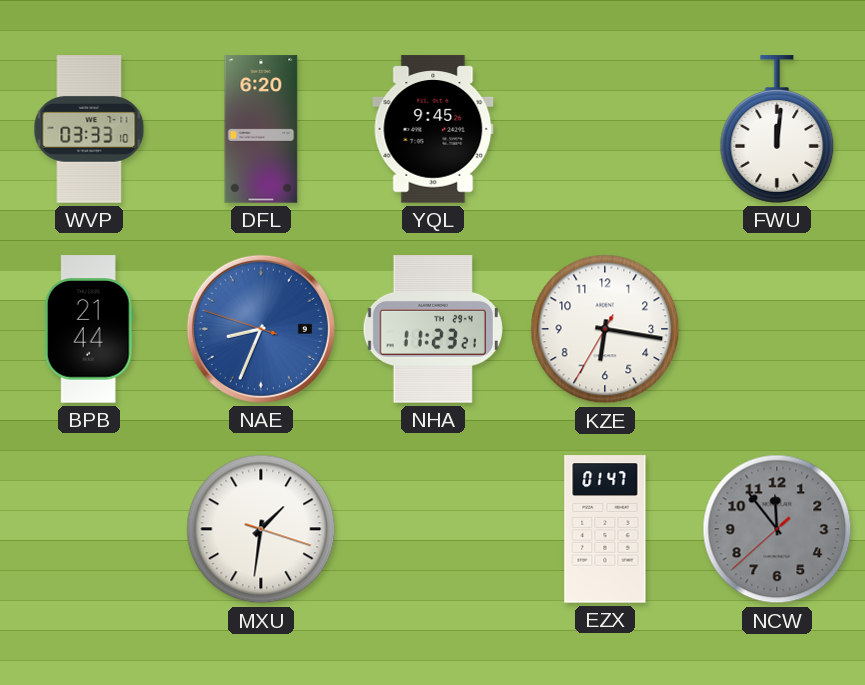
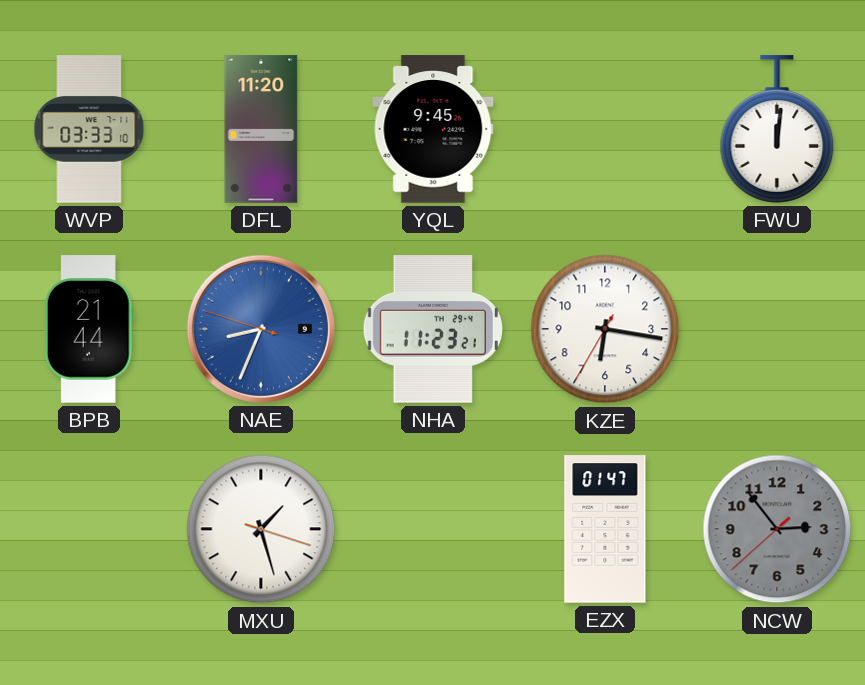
DFL: 6:20 -> 11:20 (261, 129)
MXU: 1:31 -> 1:27 (261, 529)
NCW: 11:53 -> 2:53 (777, 529)
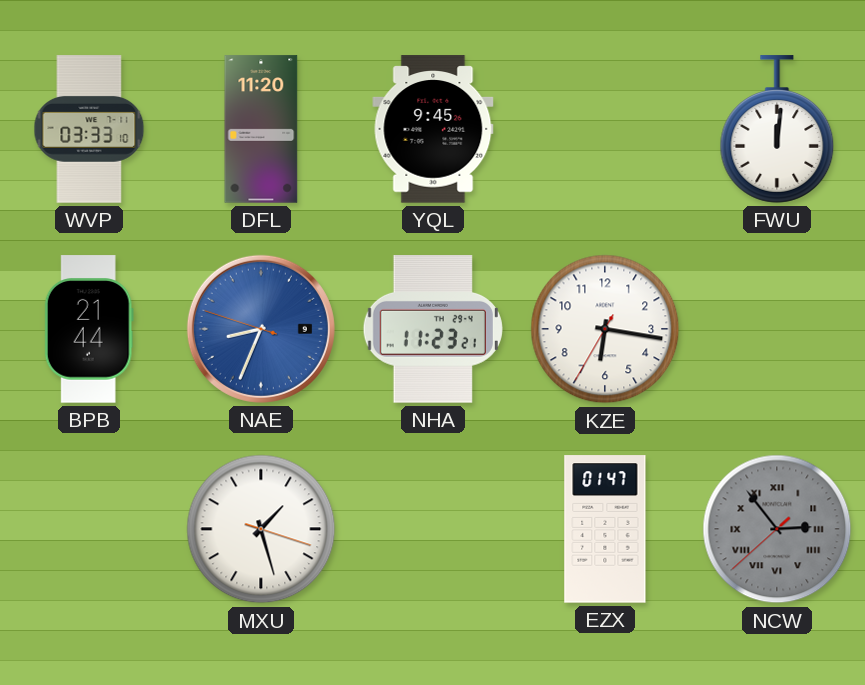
NCW numerals: Arabic -> Roman (777, 529)
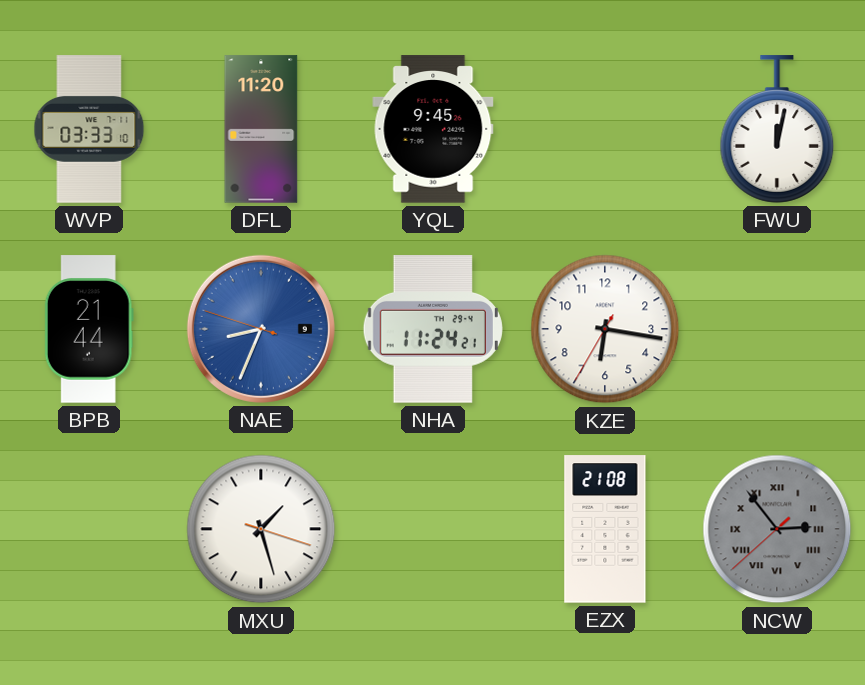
FWU: 12:01 -> 12:02 (777, 129)
NHA: 11:23 -> 11:24 (433, 329)
EZX: 01:47 -> 21:08 (605, 529)
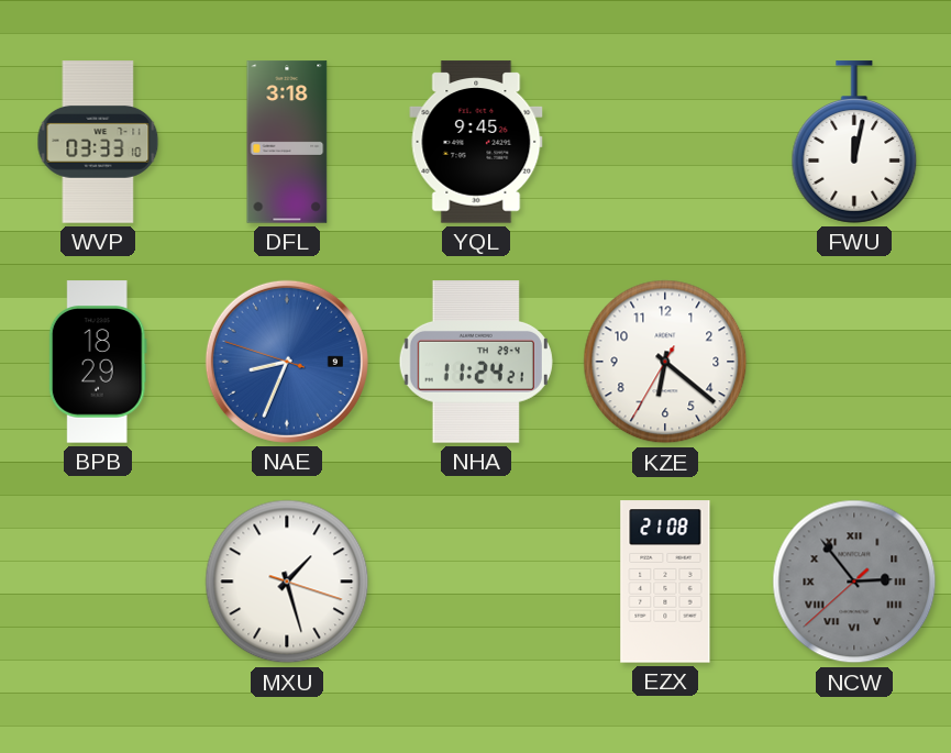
DFL: 11:20 -> 3:18 (287, 142)
BPB: 21:44 -> 18:29 (98, 362)
KZE: 6:16 -> 6:21 (665, 362)
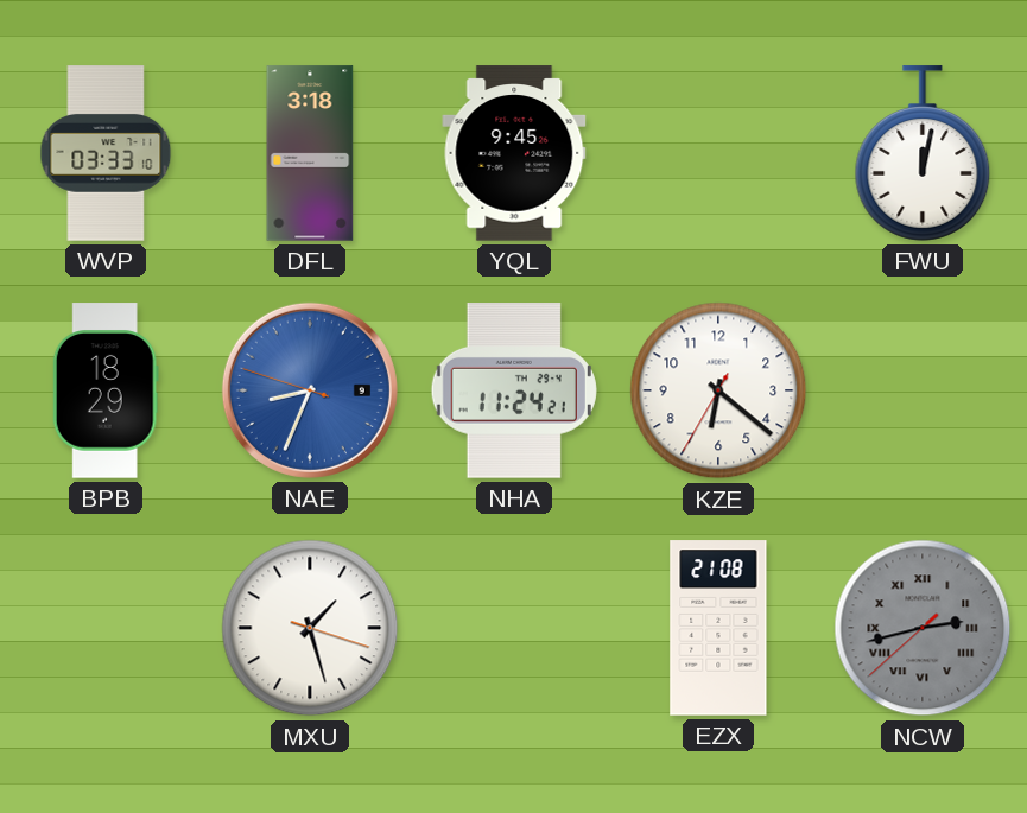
NCW: 2:53 -> 2:42 (923, 628)
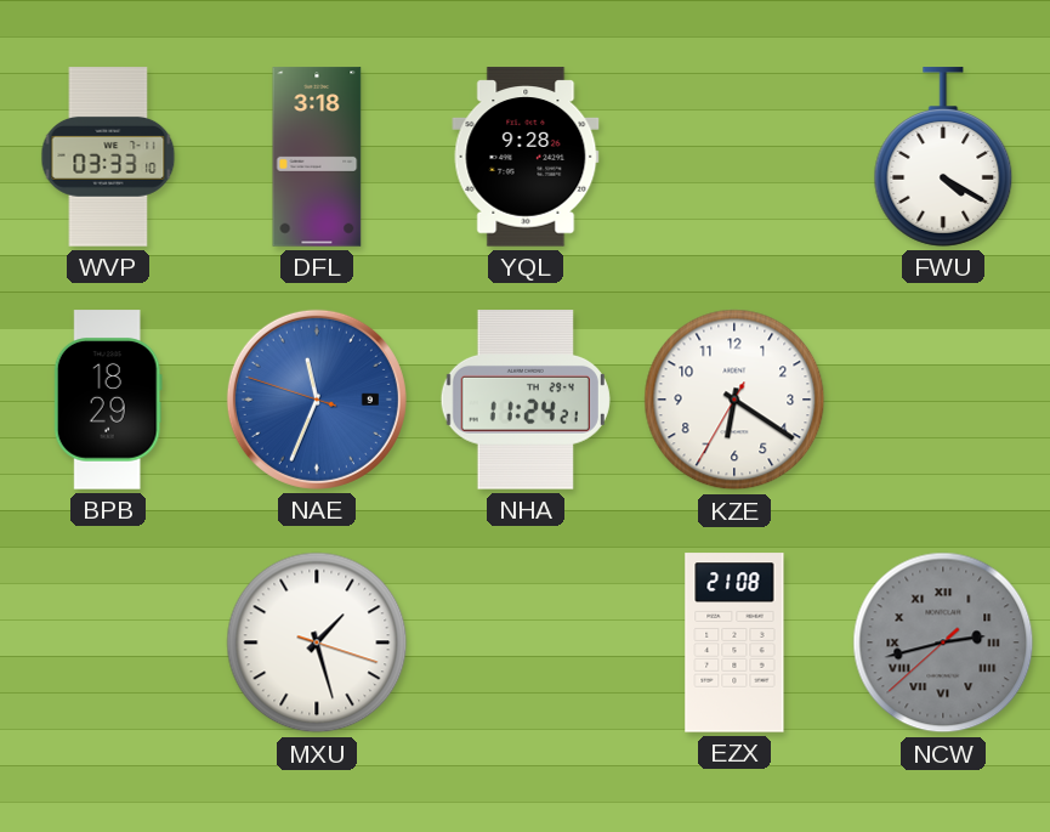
YQL: 9:45 -> 9:28 (526, 157)
FWU: 12:02 -> 4:20 (943, 157)
NAE: 8:33 -> 11:33 (317, 400)
KZE: 6:21 -> 6:20 (734, 400)
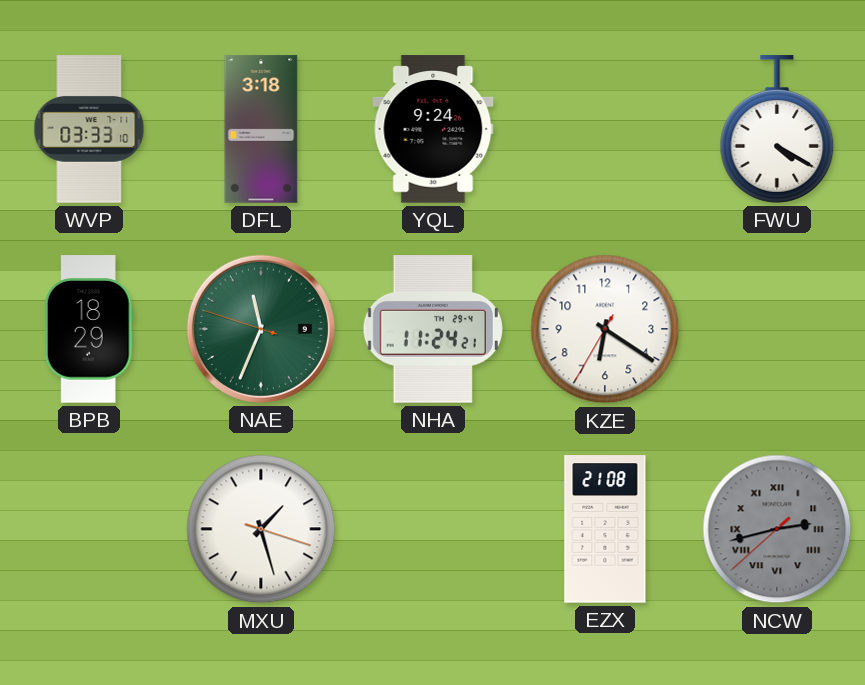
YQL: 9:28 -> 9:24 (433, 129)
NAE dial: blue -> green (261, 329)
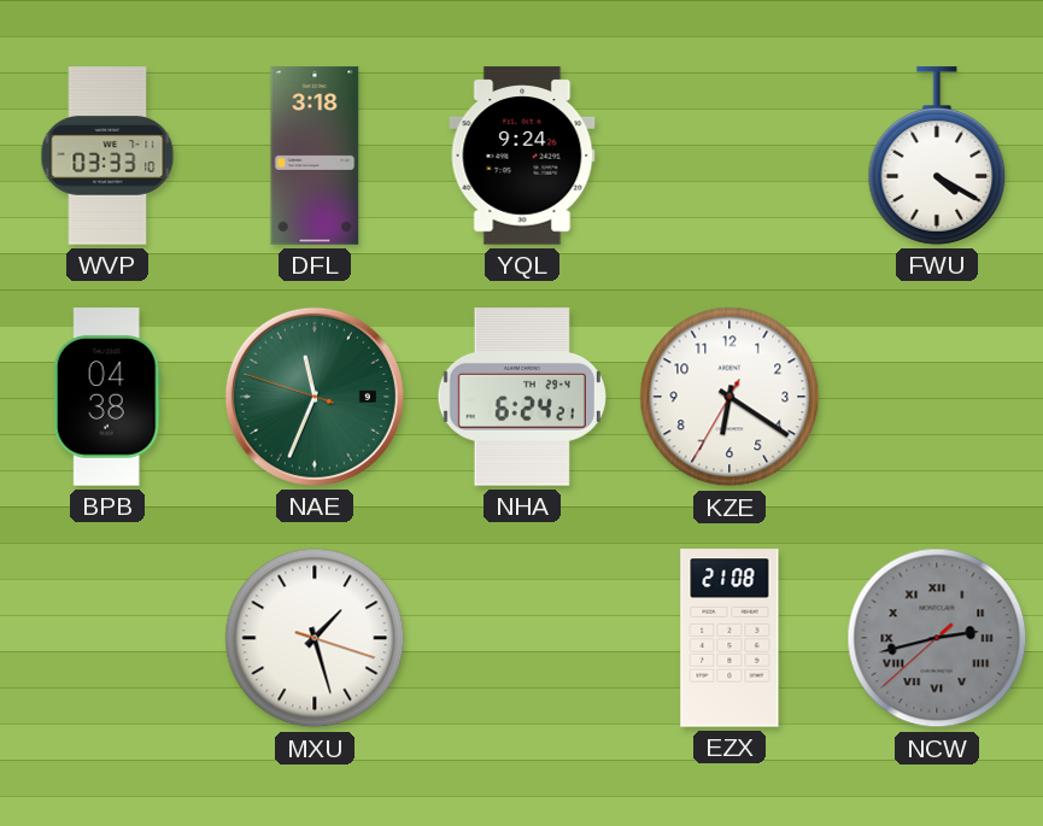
BPB: 18:29 -> 04:38 (107, 397)
NHA: 11:24 -> 6:24 (522, 397)
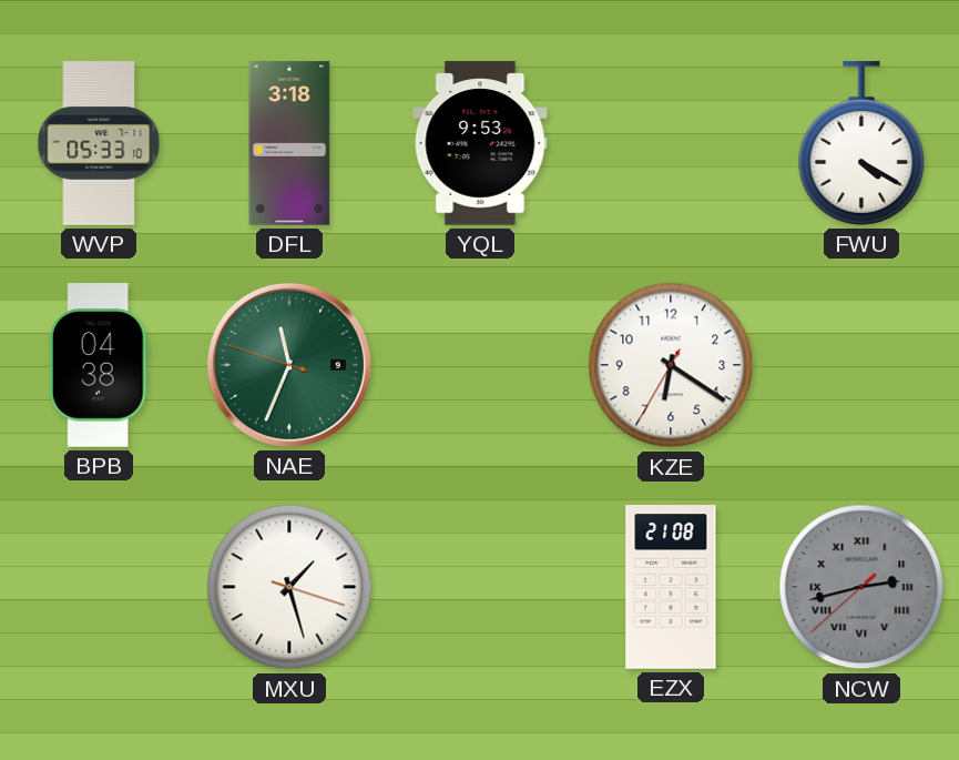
WVP: 03:33 -> 05:33 (99, 143)
YQL: 9:24 -> 9:53 (480, 143)
NHA: 6:24 -> none (522, 397)
